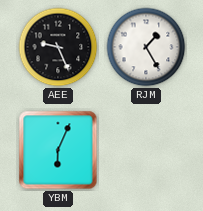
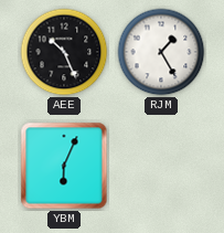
AEE: 9:26 -> 10:26 (64, 52)
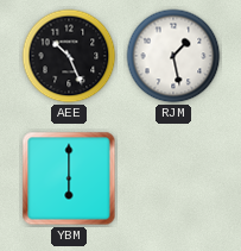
RJM: 1:25 -> 1:28 (173, 56)
YBM: 6:04 -> 6:00 (69, 178)
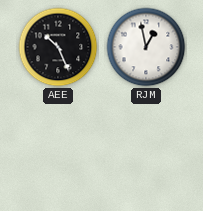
RJM: 1:28 -> 12:58 (146, 47)
YBM: 6:00 -> none (69, 178)
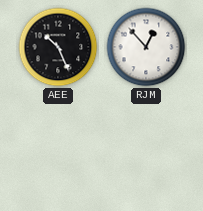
RJM: 12:58 -> 12:53 (146, 47)
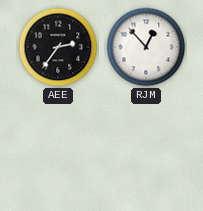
AEE: 10:26 -> 2:36 (58, 47)
